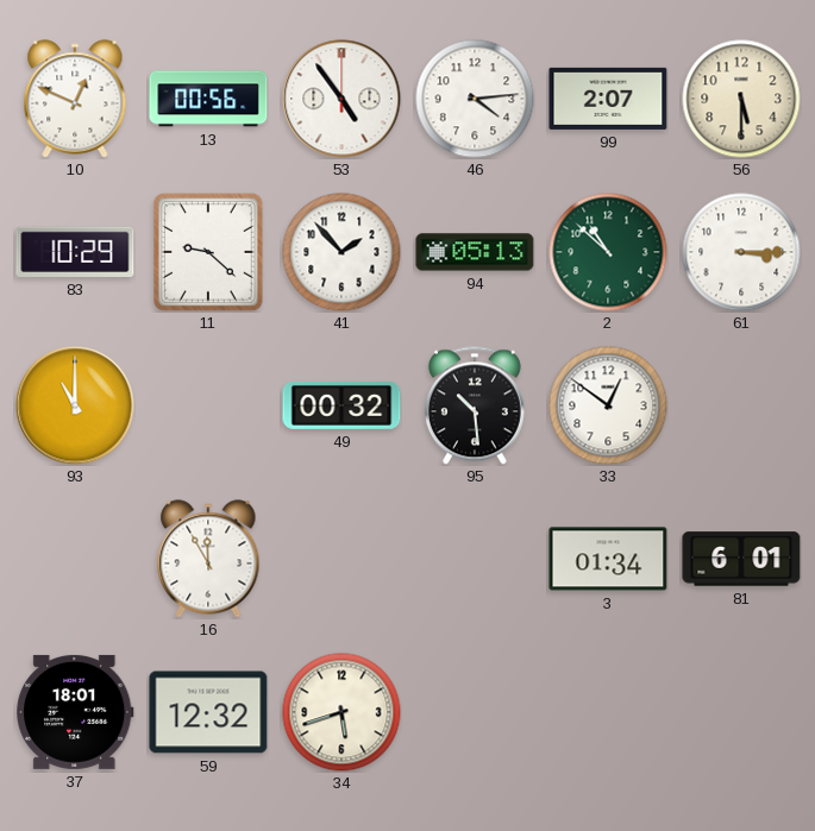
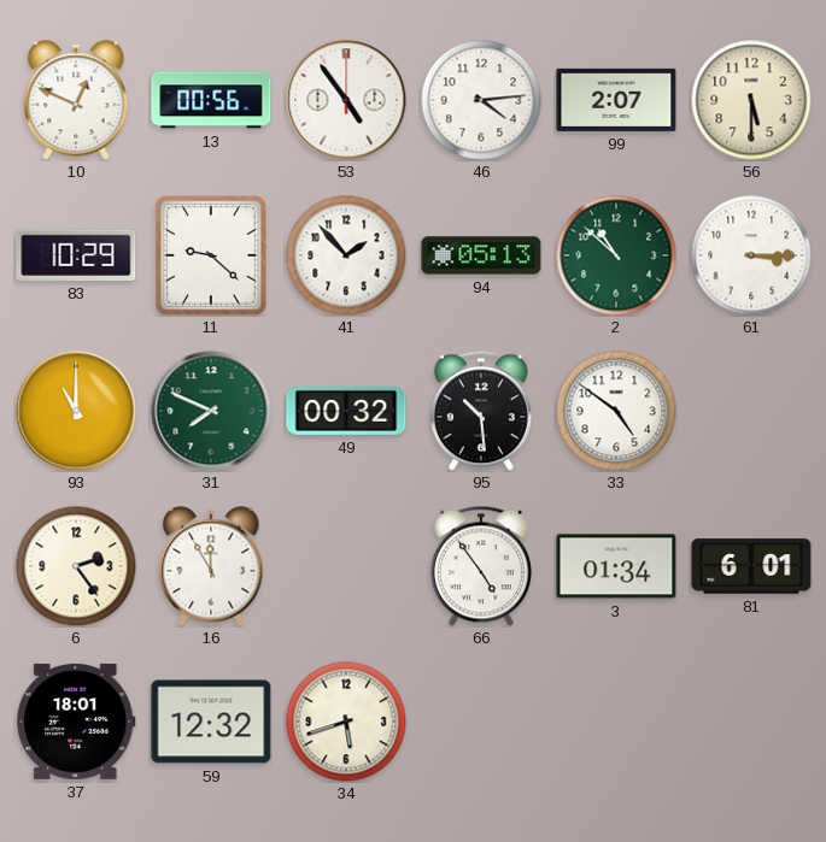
31: none -> 7:49 (211, 411)
33: 12:51 -> 4:51 (616, 411)
6: none -> 2:24 (76, 566)
66: none -> 4:54 (481, 566)
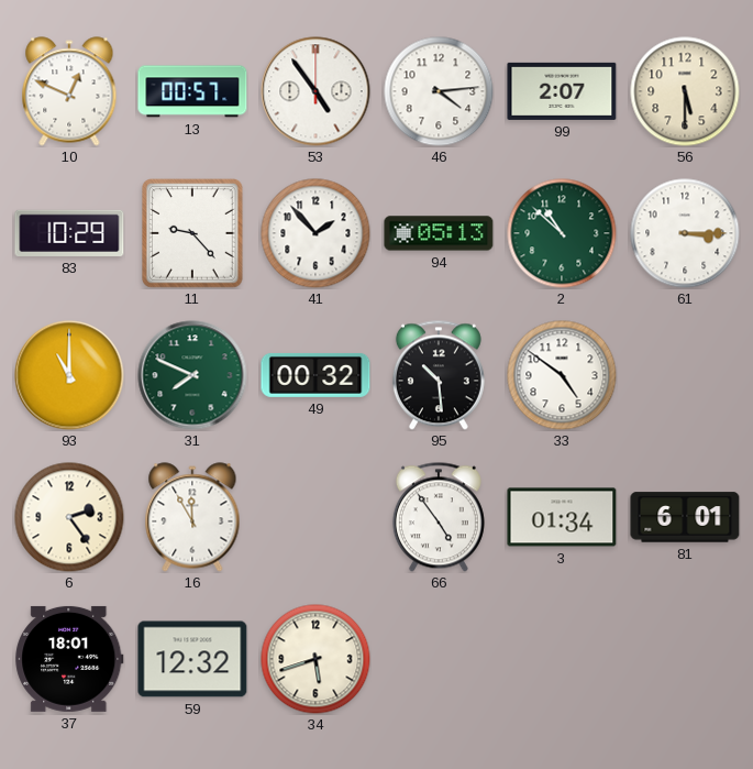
13: 00:56 -> 00:57 (192, 91)
11: 9:22 -> 9:23 (193, 233)
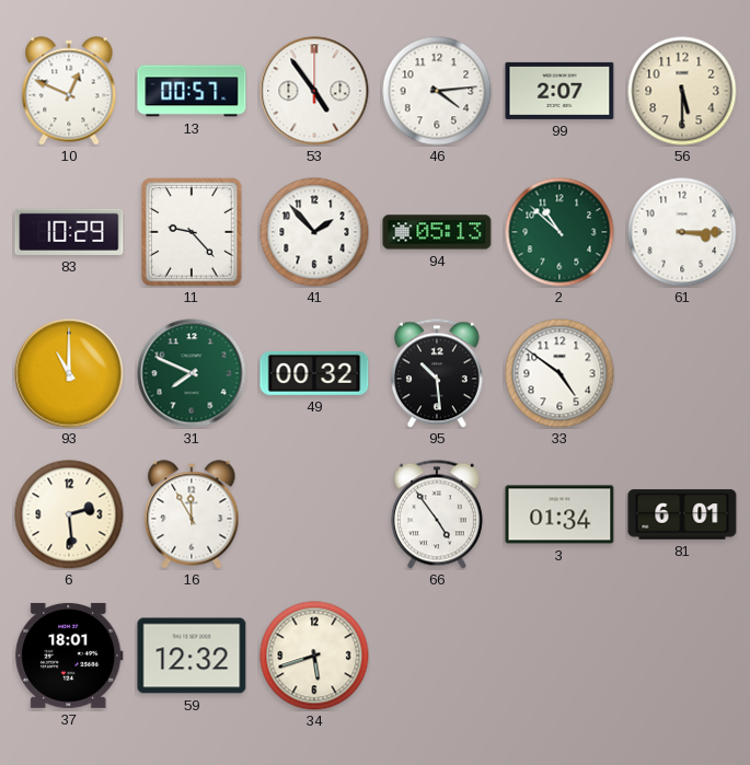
6: 2:24 -> 2:29 (69, 514)
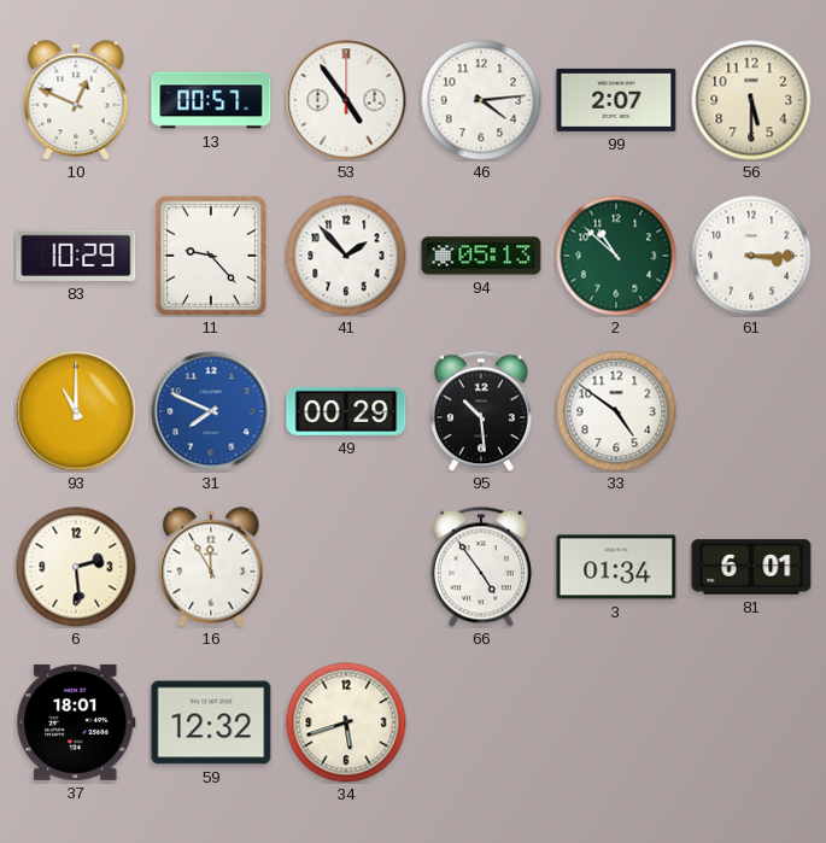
31 dial: green -> blue (211, 411)
49: 00:32 -> 00:29 (346, 411)
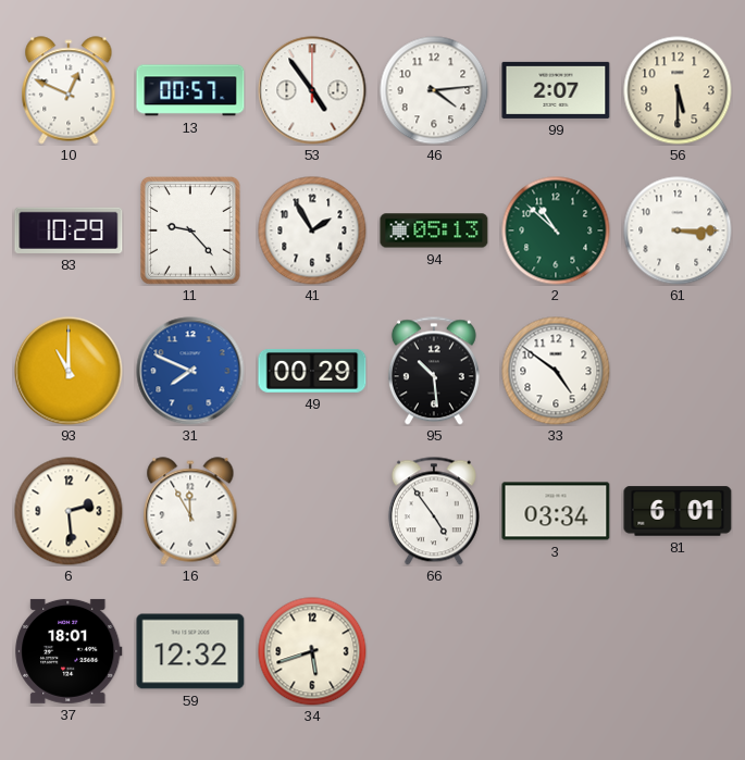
41: 1:53 -> 1:55 (312, 231)
3: 01:34 -> 03:34 (556, 511)
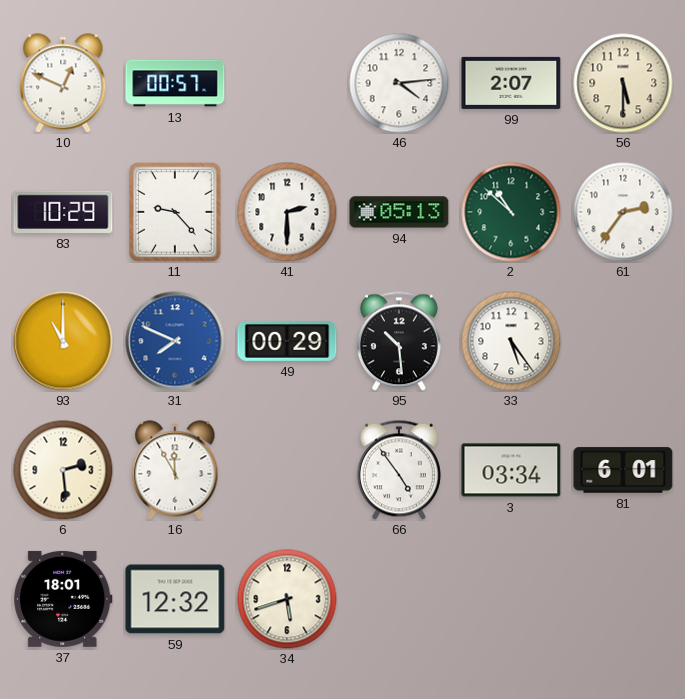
53: 4:54 -> none (312, 90)
41: 1:55 -> 2:30 (287, 212)
61: 3:15 -> 2:36 (623, 212)
33: 4:51 -> 5:24 (511, 341)
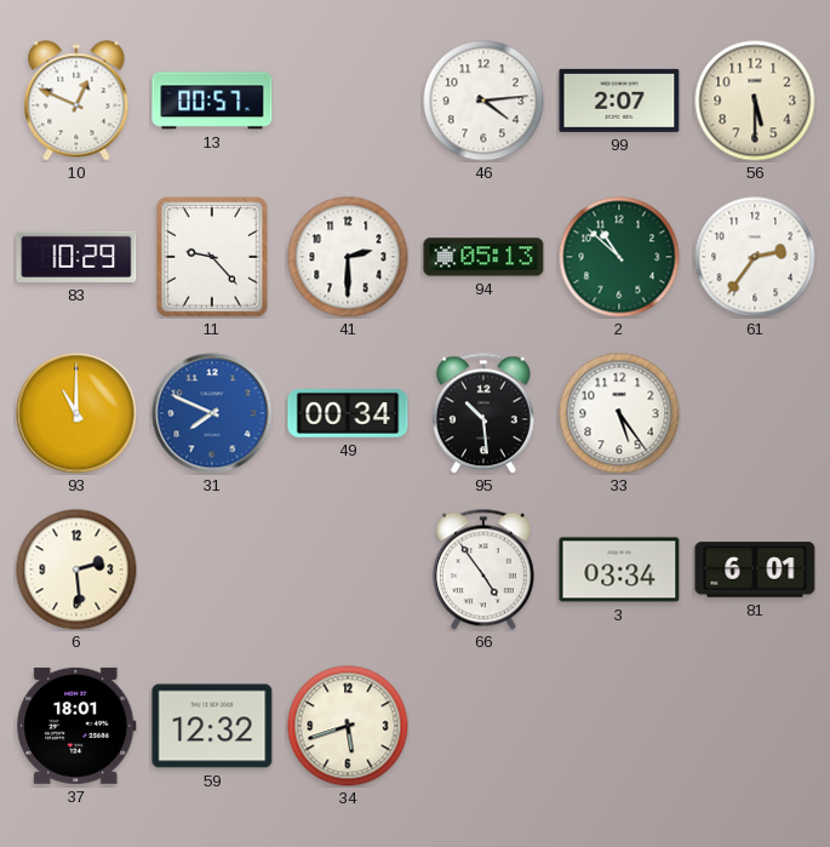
49: 00:29 -> 00:34 (348, 413)
16: 11:55 -> none (175, 470)
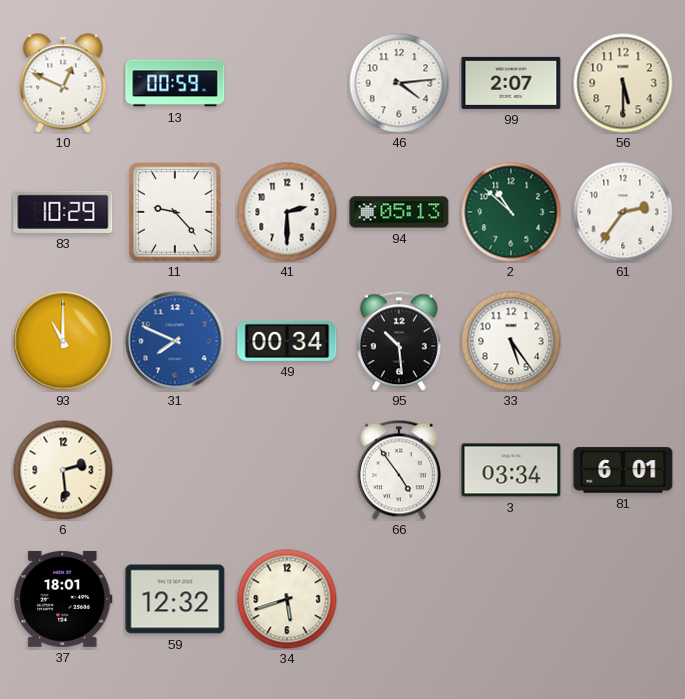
13: 00:57 -> 00:59 (175, 83)
